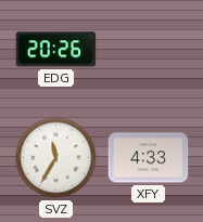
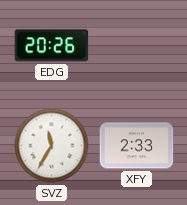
XFY: 4:33 -> 2:33 (137, 146)
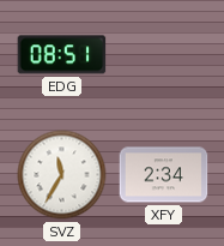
EDG: 20:26 -> 08:51 (62, 55)
XFY: 2:33 -> 2:34 (164, 175)
